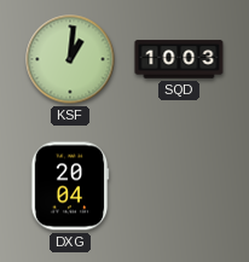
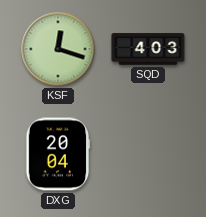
KSF: 1:01 -> 12:18 (58, 49)
SQD: 10:03 -> 4:03 (148, 49)
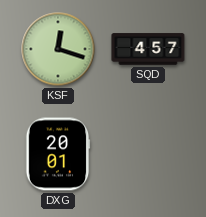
SQD: 4:03 -> 4:57 (148, 49)
DXG: 20:04 -> 20:01 (58, 154)
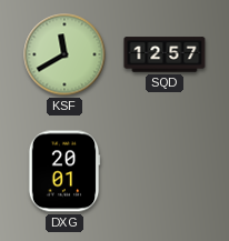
KSF: 12:18 -> 11:40 (64, 54)
SQD: 4:57 -> 12:57 (165, 54)
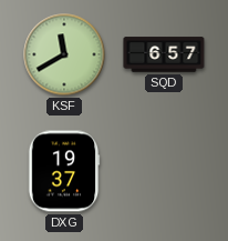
SQD: 12:57 -> 6:57 (164, 54)
DXG: 20:01 -> 19:37 (64, 171)
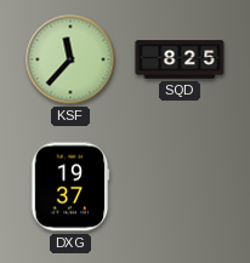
KSF: 11:40 -> 11:37 (70, 59)
SQD: 6:57 -> 8:25 (180, 59)
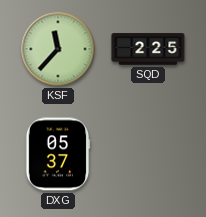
SQD: 8:25 -> 2:25 (148, 49)
DXG: 19:37 -> 05:37 (58, 154)
